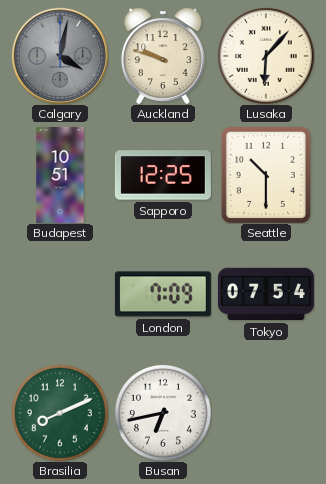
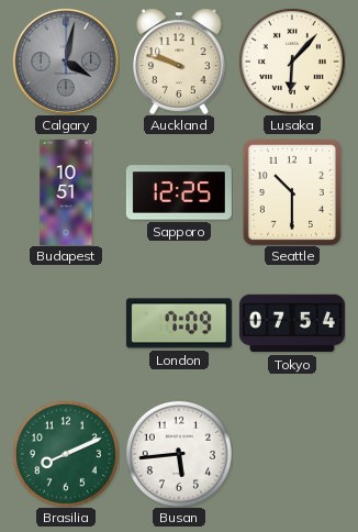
Busan: 6:43 -> 5:44 (179, 454)
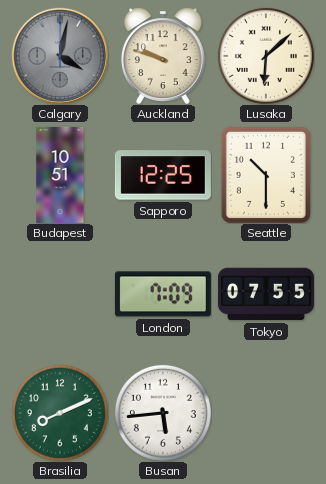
Lusaka: 6:07 -> 6:08 (266, 56)
Tokyo: 07:54 -> 07:55 (266, 294)
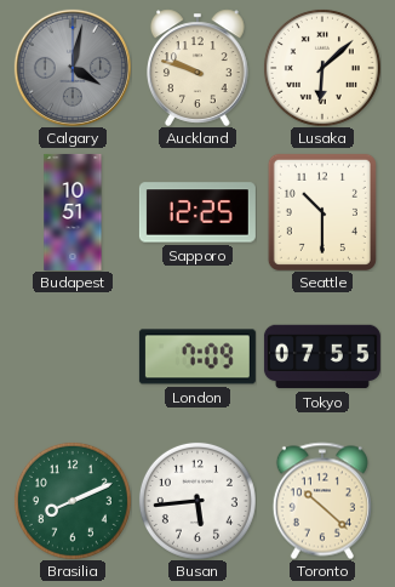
Toronto: none -> 10:22 (322, 501)
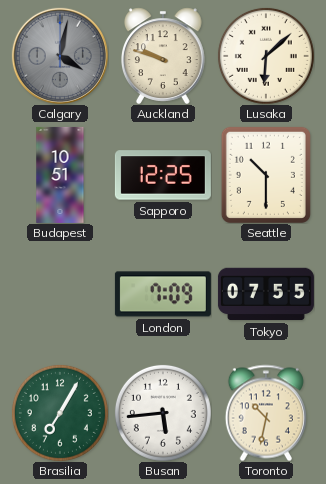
Brasilia: 8:11 -> 7:05 (60, 413)
Toronto: 10:22 -> 10:32 (266, 413)
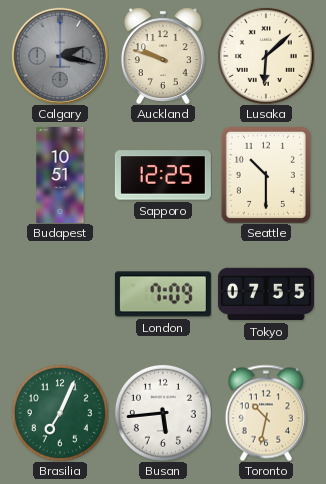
Calgary: 4:02 -> 2:17 (60, 56)
Brasilia: 7:05 -> 7:04 (60, 413)
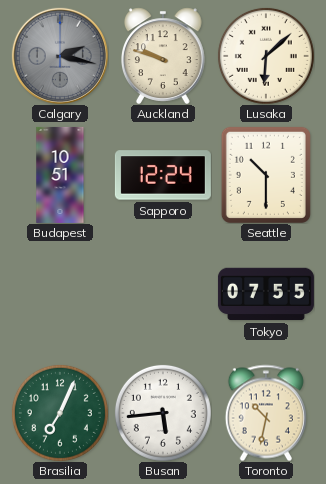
Sapporo: 12:25 -> 12:24 (163, 175)
London: 7:09 -> none (163, 294)
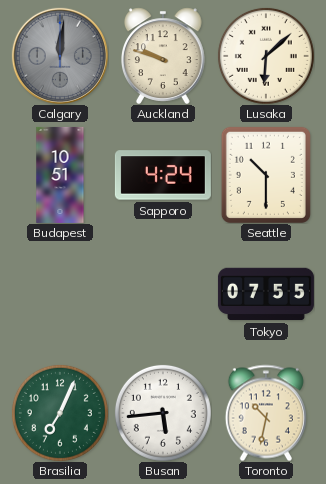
Calgary: 2:17 -> 12:01 (60, 56)
Sapporo: 12:24 -> 4:24 (163, 175)
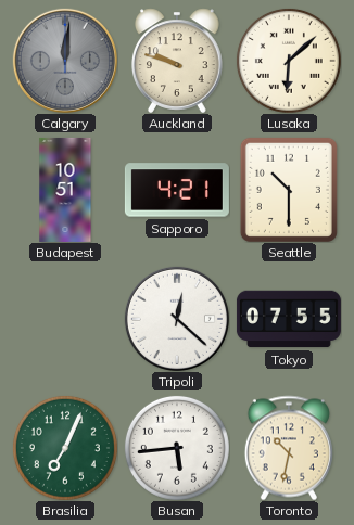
Sapporo: 4:24 -> 4:21 (177, 190)
Tripoli: none -> 12:22 (177, 319)
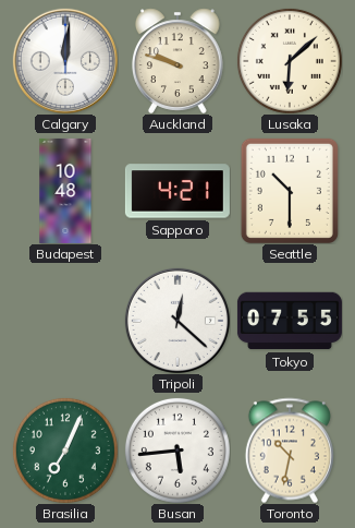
Calgary dial: grey -> white (65, 61)
Budapest: 10:51 -> 10:48 (65, 191)
